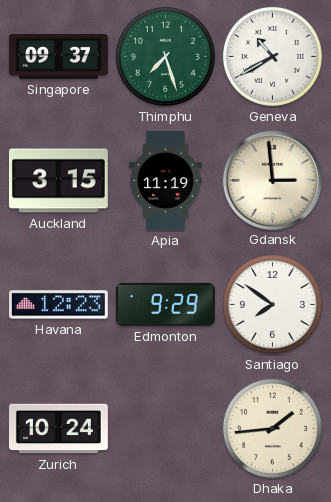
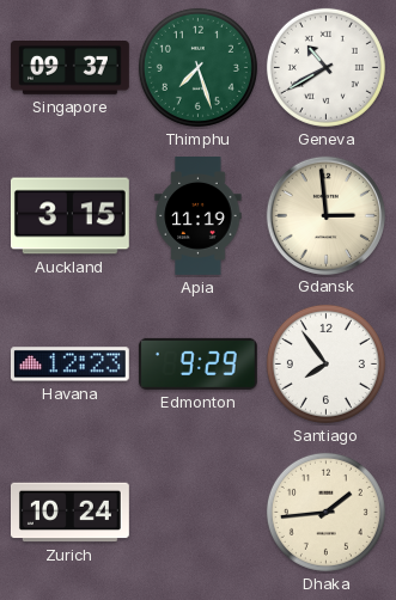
Santiago: 7:51 -> 7:54 (325, 363)
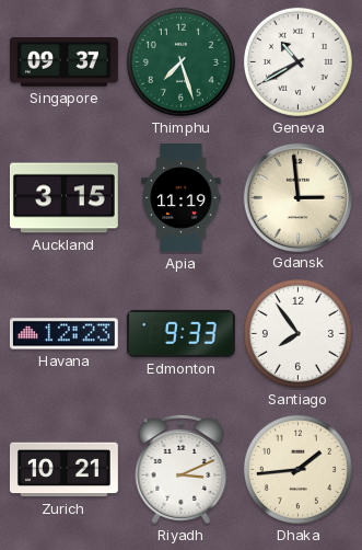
Edmonton: 9:29 -> 9:33 (180, 333)
Zurich: 10:24 -> 10:21 (63, 470)
Riyadh: none -> 3:11 (182, 469)
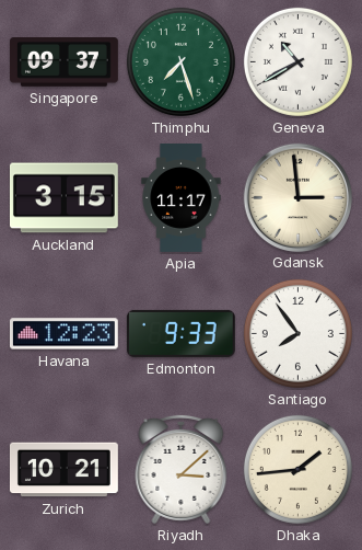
Apia: 11:19 -> 11:17 (182, 198)
Riyadh: 3:11 -> 3:08 (182, 469)
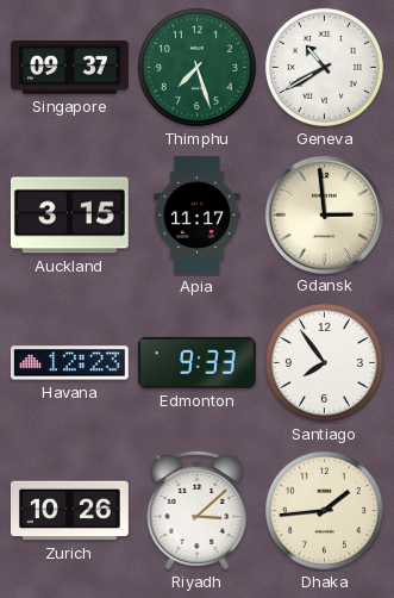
Zurich: 10:21 -> 10:26 (69, 511)
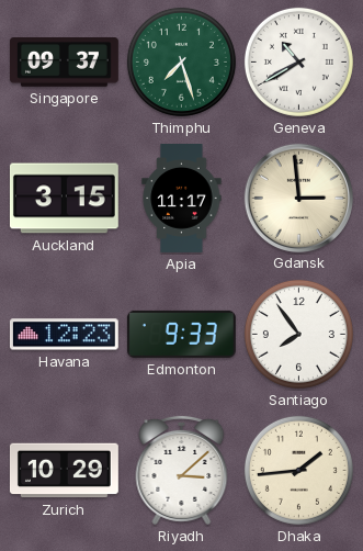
Zurich: 10:26 -> 10:29 (64, 471)
